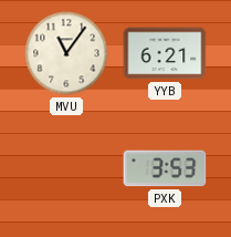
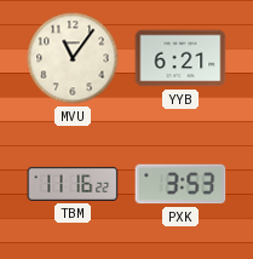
TBM: none -> 11:16 (73, 184)
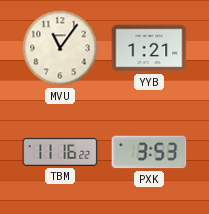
YYB: 6:21 -> 1:21 (149, 48)
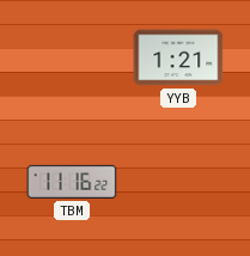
MVU: 11:06 -> none (60, 48)
PXK: 3:53 -> none (149, 152)
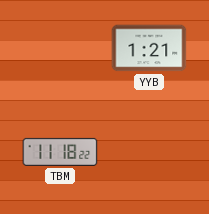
TBM: 11:16 -> 11:18 (60, 152)
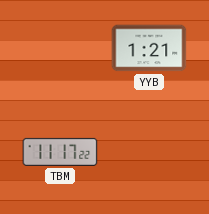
TBM: 11:18 -> 11:17 (60, 152)
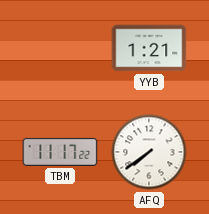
AFQ: none -> 7:39 (149, 152)
